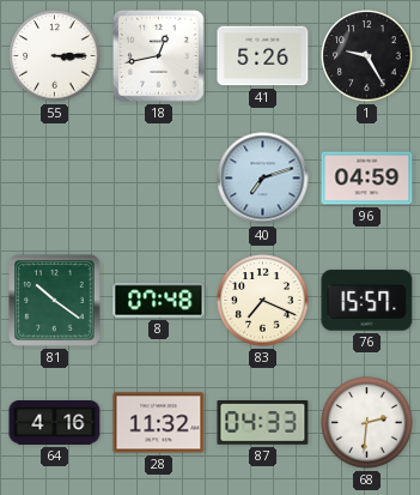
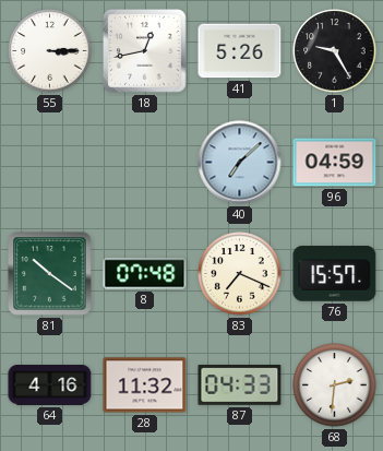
40: 7:12 -> 7:08 (240, 163)
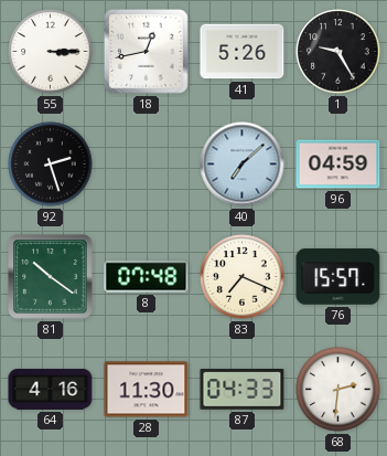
92: none -> 2:27 (51, 165)
28: 11:32 -> 11:30 (147, 390)
